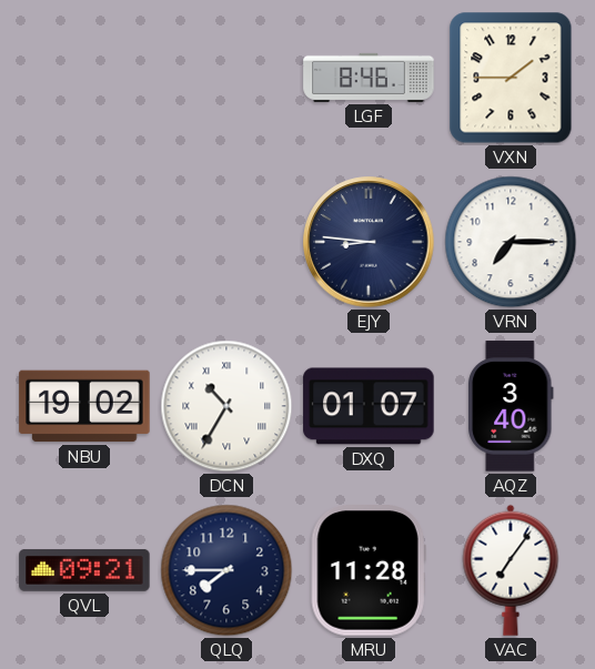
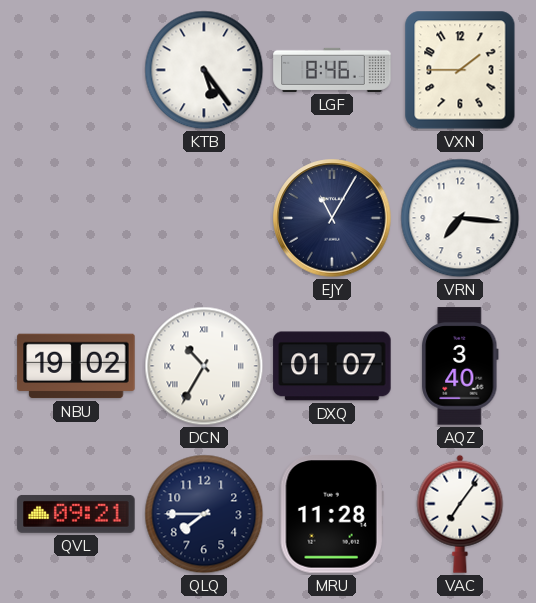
KTB: none -> 5:24 (204, 70)
EJY: 8:46 -> 11:05 (332, 218)
VRN: 7:15 -> 7:16 (460, 218)
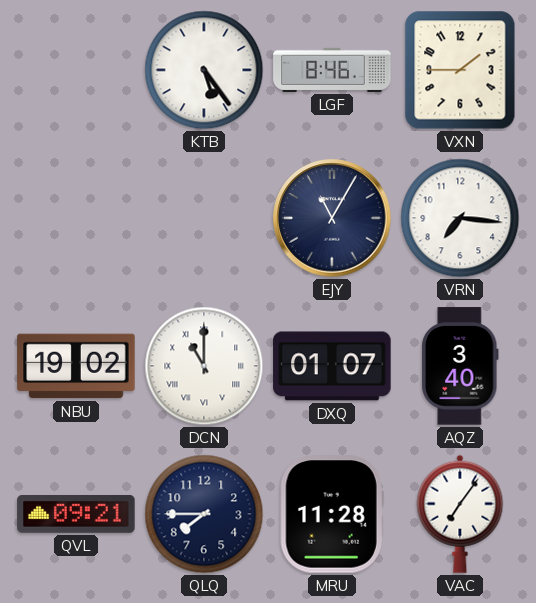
DCN: 10:35 -> 11:00 (204, 366)
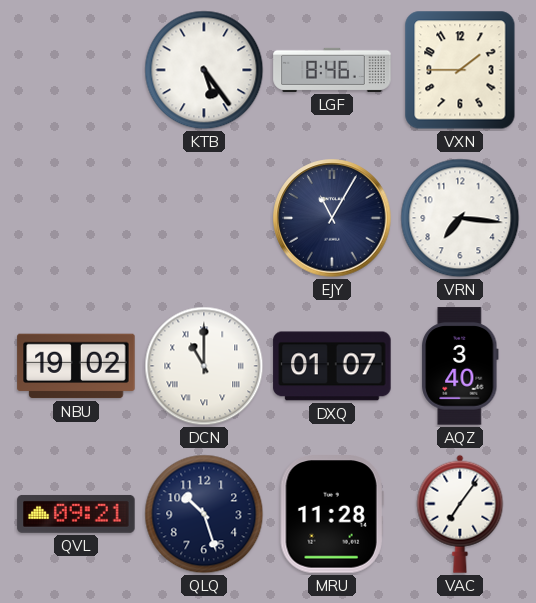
QLQ: 7:45 -> 10:27 (204, 514)
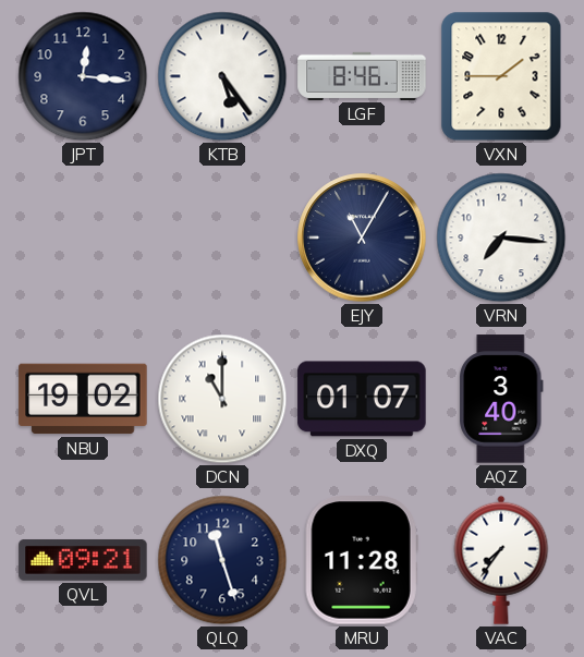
JPT: none -> 12:16 (83, 76)
QLQ: 10:27 -> 11:27 (222, 560)
VAC: 7:06 -> 7:36 (501, 560)
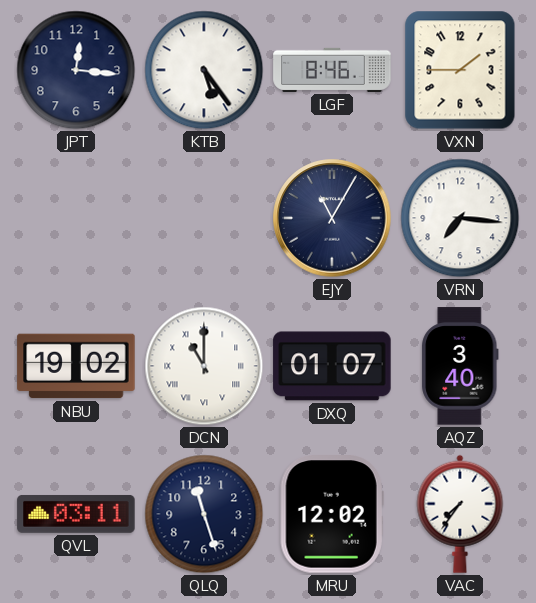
QVL: 09:21 -> 03:11 (76, 514)
MRU: 11:28 -> 12:02 (332, 514)
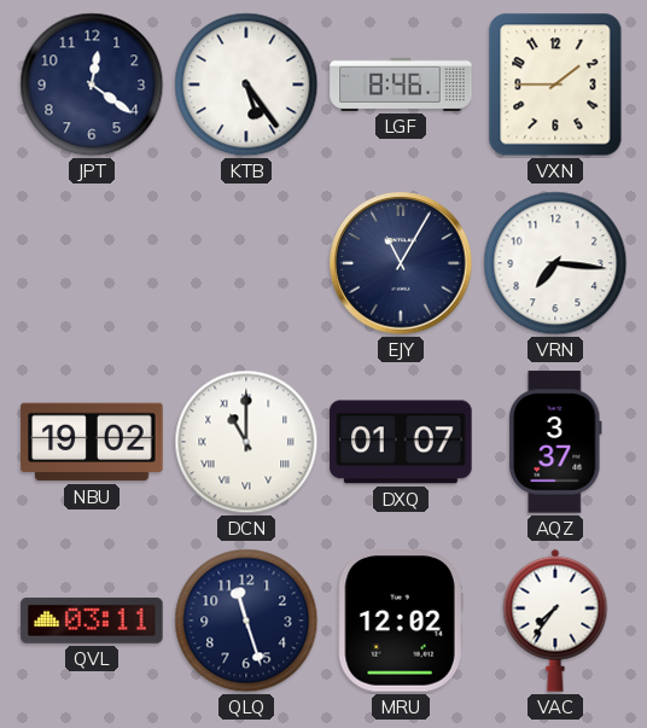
JPT: 12:16 -> 12:21 (92, 85)
AQZ: 3:40 -> 3:37 (556, 442)
